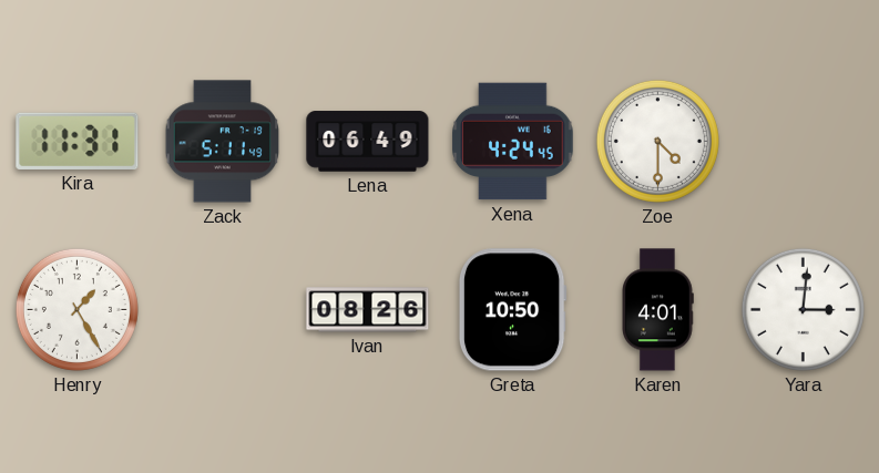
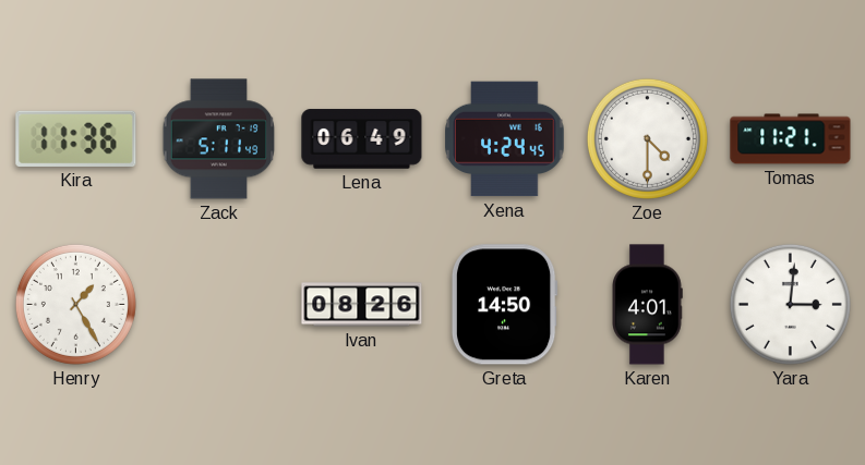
Kira: 11:31 -> 11:36 (76, 138)
Tomas: none -> 11:21 (791, 139)
Greta: 10:50 -> 14:50 (504, 305)
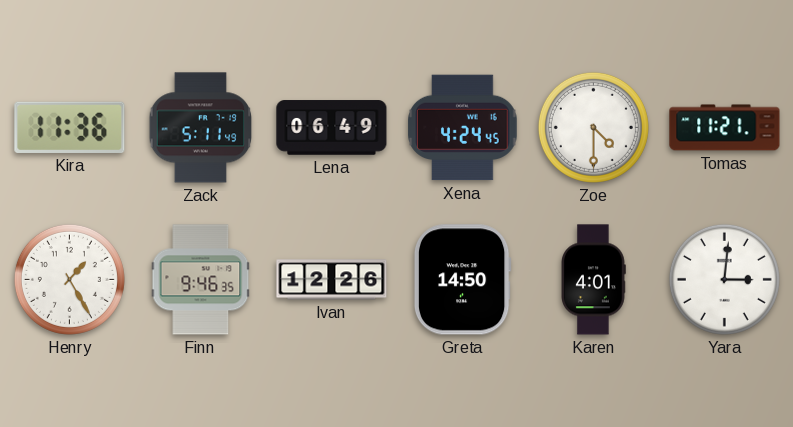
Finn: none -> 9:46 (201, 280)
Ivan: 08:26 -> 12:26 (332, 280)
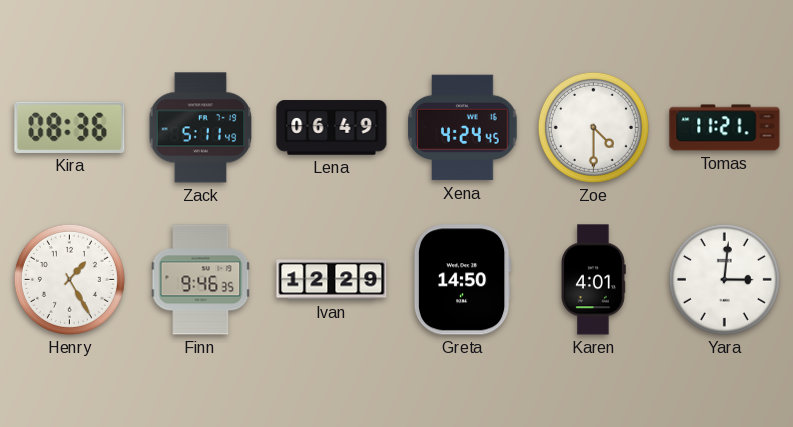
Kira: 11:36 -> 08:36 (70, 127)
Ivan: 12:26 -> 12:29 (332, 280)
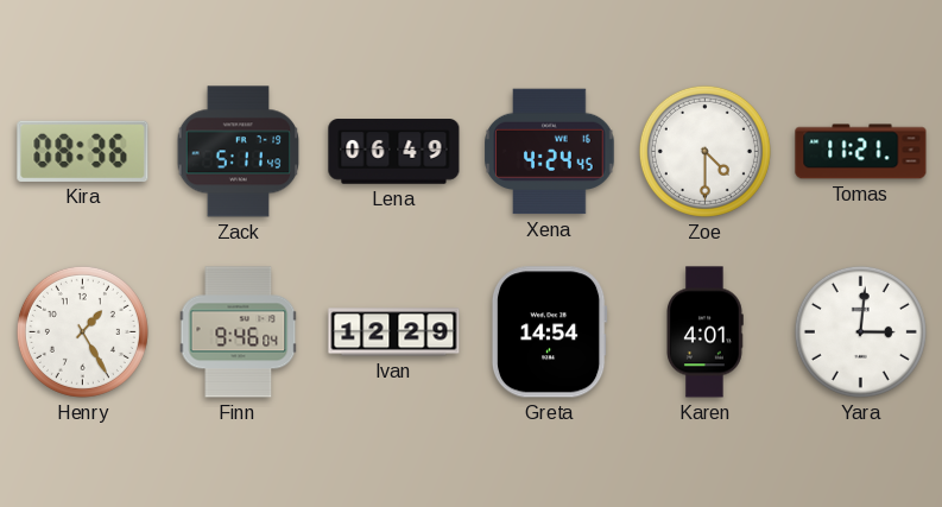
Finn: 9:46:35 -> 9:46:04 (239, 332)
Greta: 14:50 -> 14:54 (549, 332)
